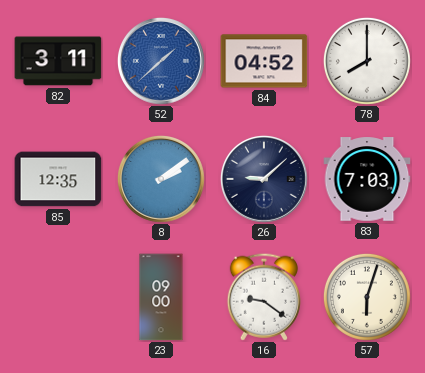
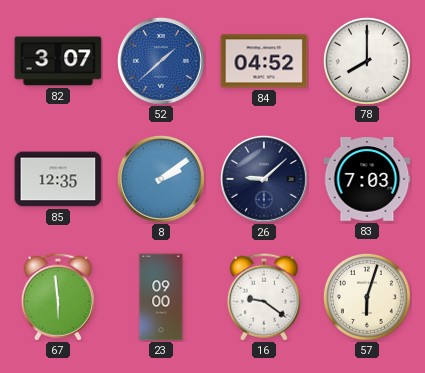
82: 3:11 -> 3:07 (58, 61)
67: none -> 5:59 (58, 297)
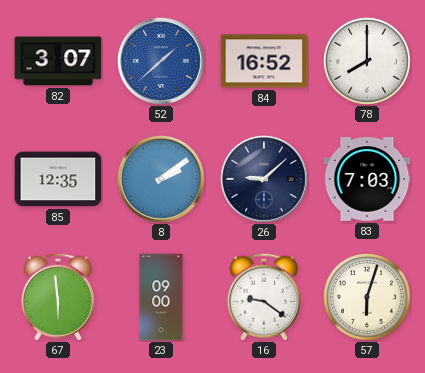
84: 04:52 -> 16:52 (264, 61)
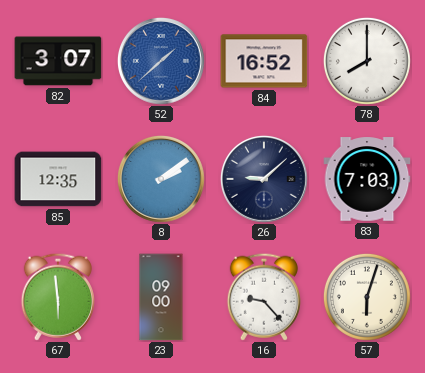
16: 9:21 -> 9:23 (264, 297)
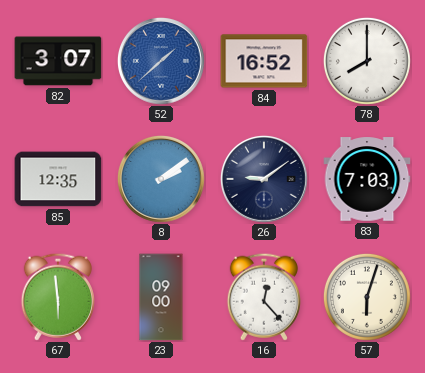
26: 9:08 -> 9:09 (264, 179)
16: 9:23 -> 12:23 (264, 297)
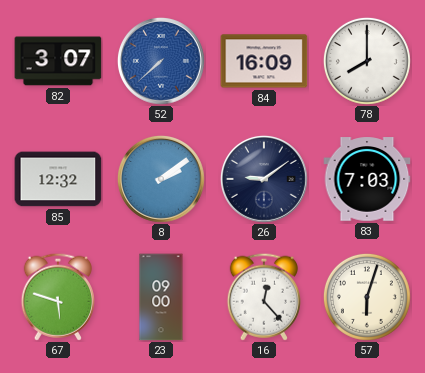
52: 1:38 -> 7:38 (161, 61)
84: 16:52 -> 16:09 (264, 61)
85: 12:35 -> 12:32 (58, 179)
67: 5:59 -> 5:48 (58, 297)
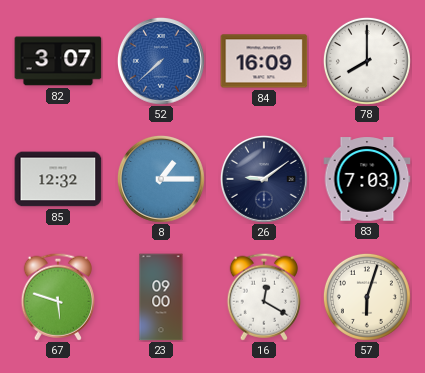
8: 2:09 -> 1:15 (161, 179)
16: 12:23 -> 12:20 (264, 297)
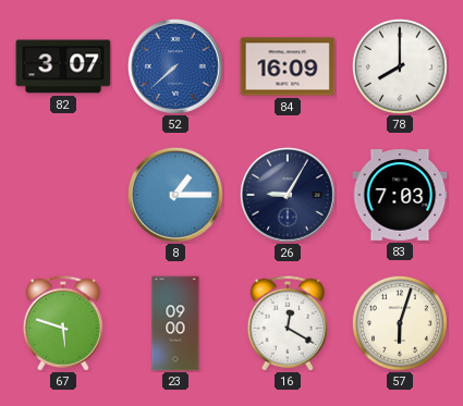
85: 12:32 -> none (58, 179)
26: 9:09 -> 9:05 (288, 195)
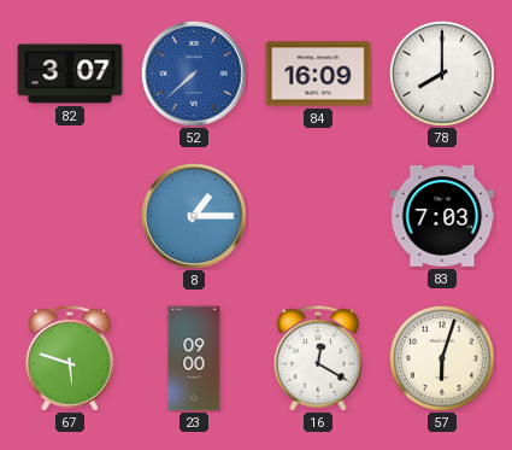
26: 9:05 -> none (288, 195)
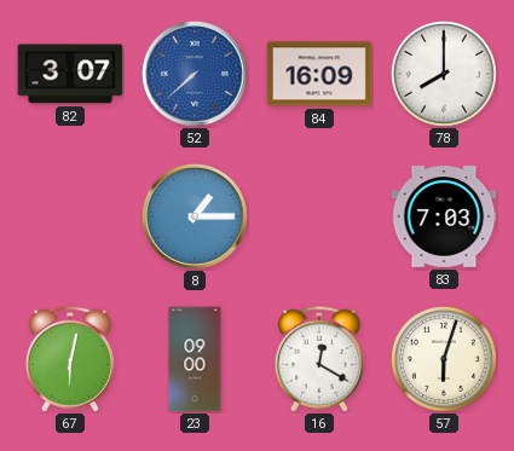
67: 5:48 -> 6:02 (70, 359)
